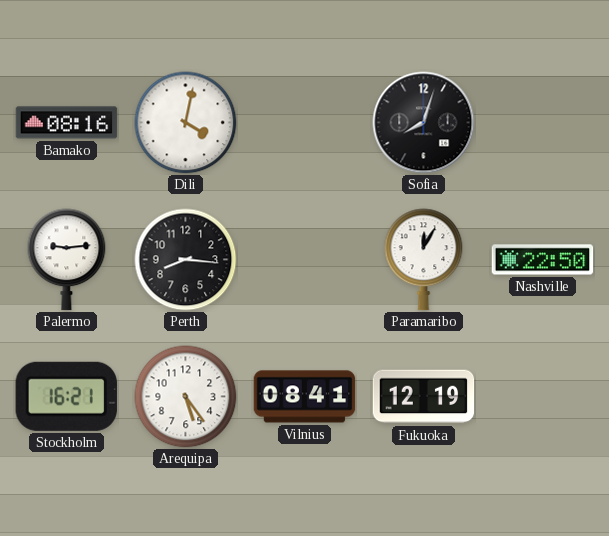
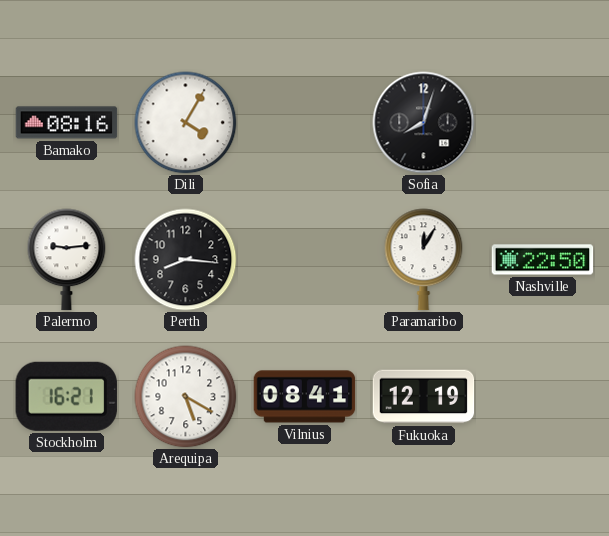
Dili: 4:02 -> 4:05 (186, 123)
Arequipa: 5:24 -> 5:20 (186, 397)
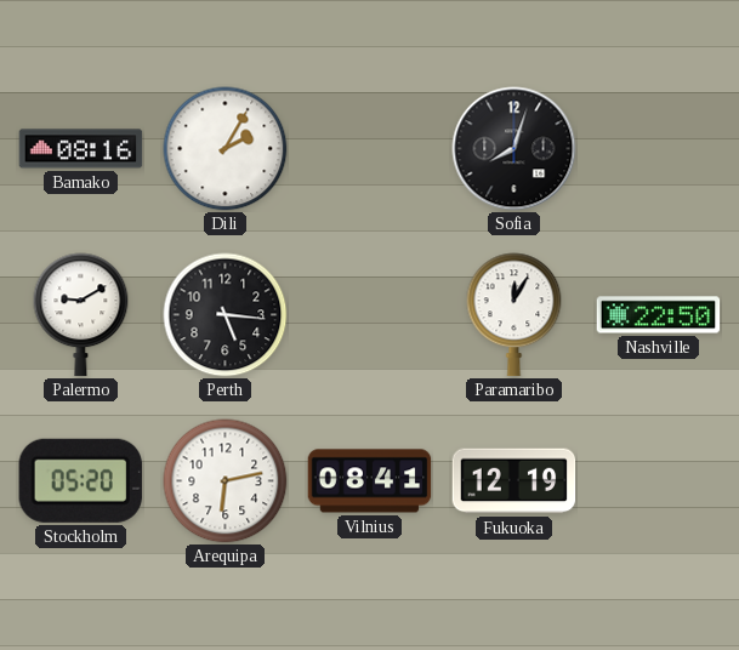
Dili: 4:05 -> 2:05 (226, 149)
Palermo: 9:14 -> 9:10 (81, 315)
Perth: 8:16 -> 5:16 (226, 315)
Stockholm: 16:21 -> 05:20 (80, 480)
Arequipa: 5:20 -> 6:13 (226, 481)
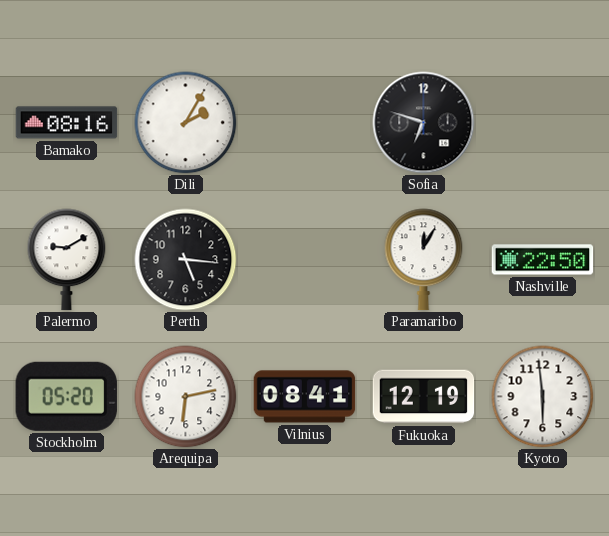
Sofia: 8:03 -> 6:48 (424, 123)
Kyoto: none -> 5:59 (543, 397)
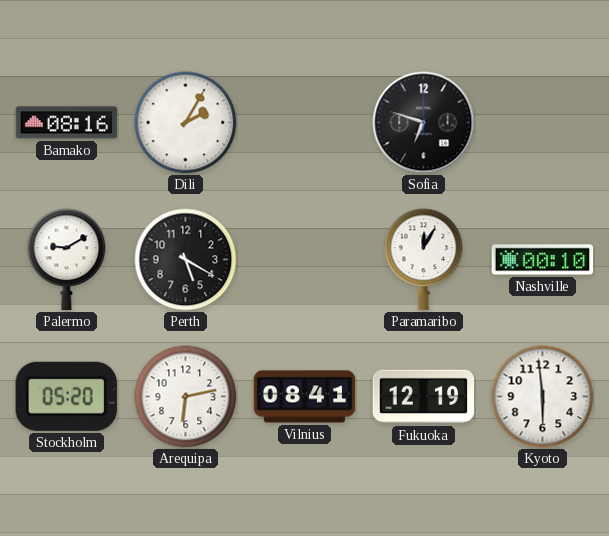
Perth: 5:16 -> 5:20 (186, 260)
Nashville: 22:50 -> 00:10 (543, 260)
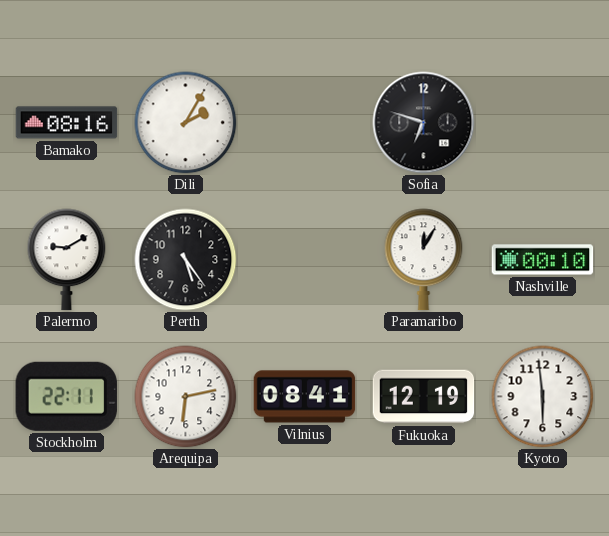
Perth: 5:20 -> 5:24 (186, 260)
Stockholm: 05:20 -> 22:11 (66, 396)
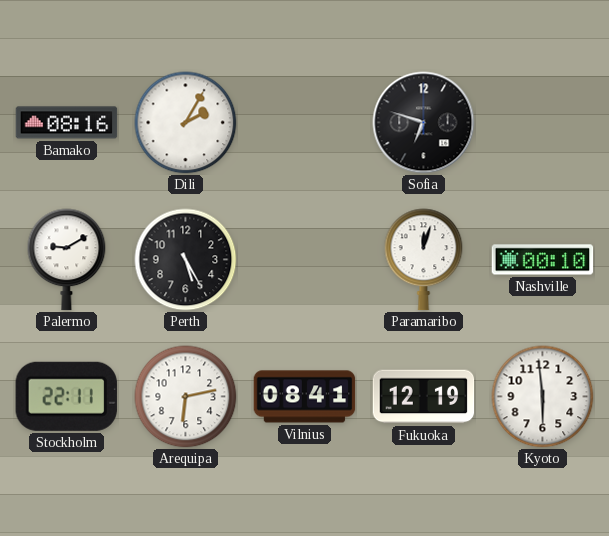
Perth: 5:24 -> 5:25 (186, 260)
Paramaribo: 12:05 -> 12:03 (424, 260)
